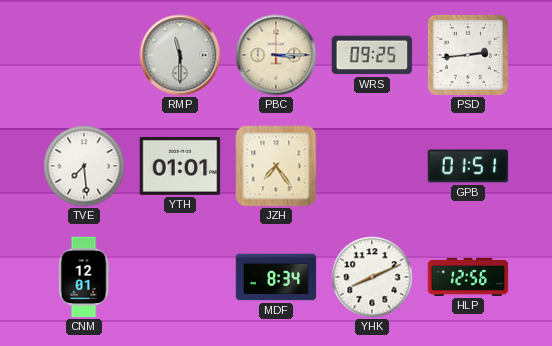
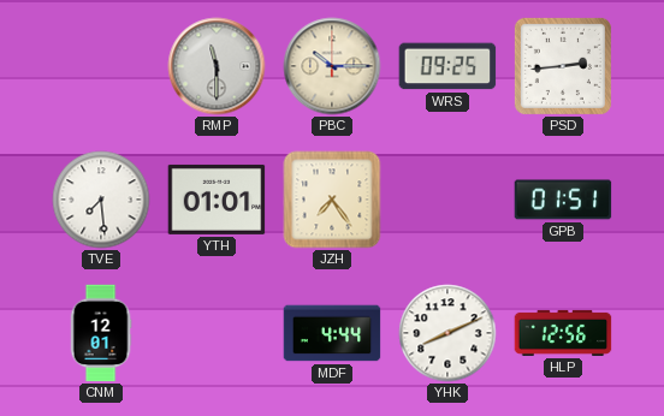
PBC: 3:15 -> 10:15 (332, 66)
MDF: 8:34 -> 4:44 (332, 333)
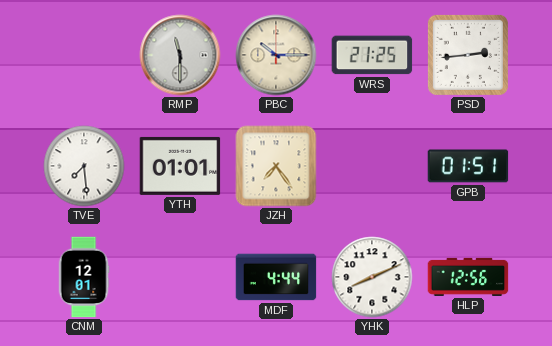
WRS: 09:25 -> 21:25 (372, 55)
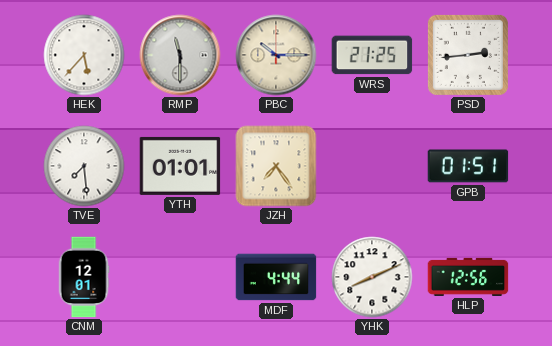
HEK: none -> 5:37 (84, 55)
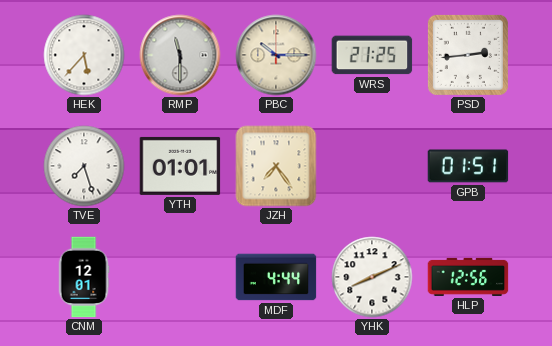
TVE: 7:29 -> 7:27 (84, 166)
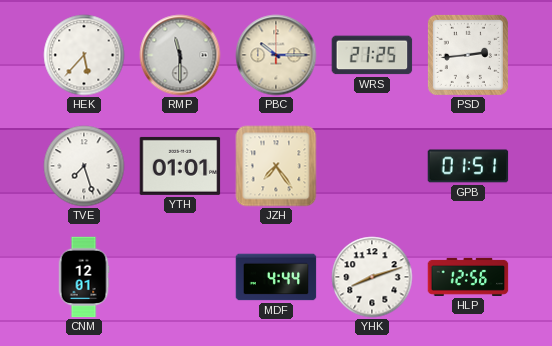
YHK: 8:11 -> 8:12 (372, 277)
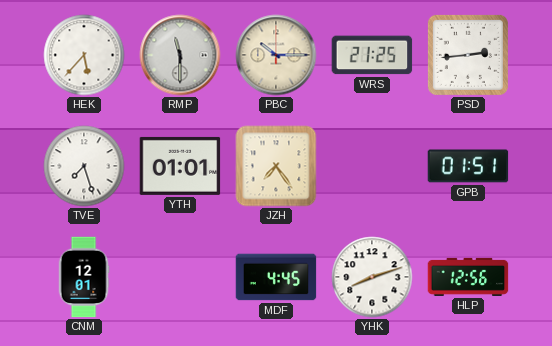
MDF: 4:44 -> 4:45 (276, 277)
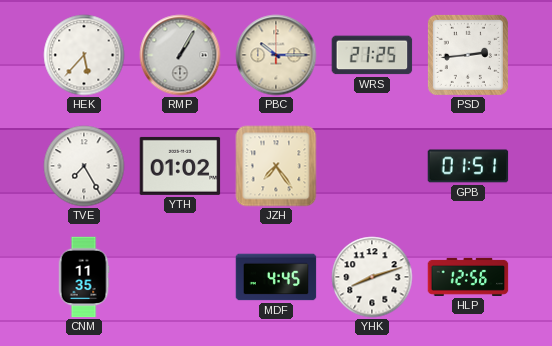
RMP: 11:30 -> 1:05 (180, 55)
TVE: 7:27 -> 7:25 (84, 166)
YTH: 01:01 -> 01:02 (180, 166)
CNM: 12:01 -> 11:35 (84, 277)
